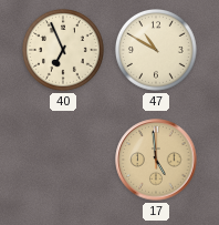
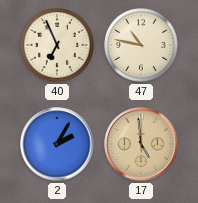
47: 10:50 -> 10:47 (142, 46)
2: none -> 2:05 (57, 144)
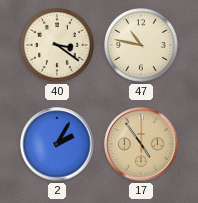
40: 6:56 -> 3:21 (58, 46)
17: 4:59 -> 4:54 (141, 144)
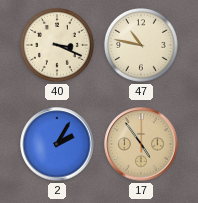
40: 3:21 -> 3:19 (58, 46)
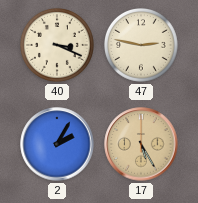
47: 10:47 -> 2:47 (142, 46)
17: 4:54 -> 5:25 (141, 144)
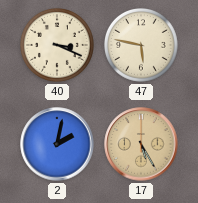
47: 2:47 -> 5:47 (142, 46)
2: 2:05 -> 2:02 (57, 144)
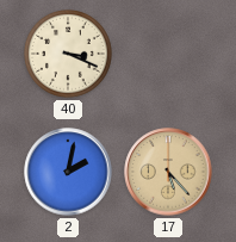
47: 5:47 -> none (142, 46)
17: 5:25 -> 5:23 (168, 172)
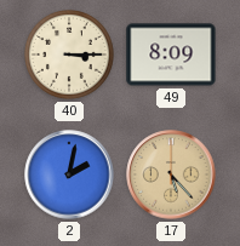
40: 3:19 -> 3:15 (70, 56)
49: none -> 8:09 (171, 55)
